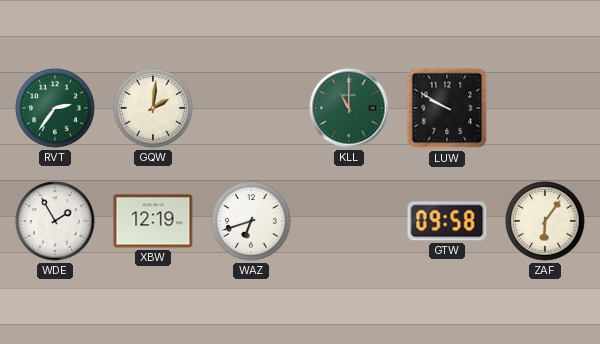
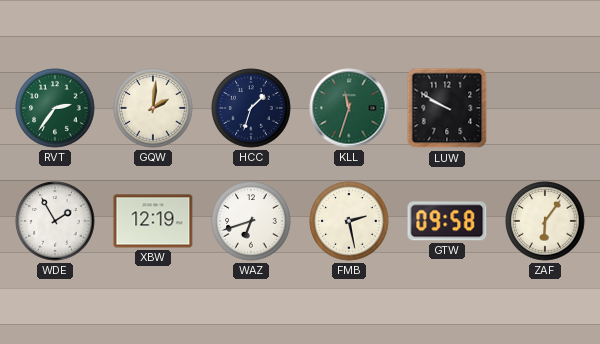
HCC: none -> 1:33 (251, 108)
KLL: 11:00 -> 11:33 (349, 108)
FMB: none -> 2:28 (349, 221)
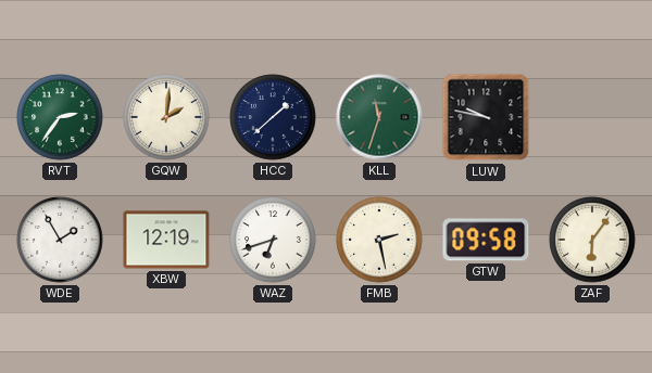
HCC: 1:33 -> 1:38 (273, 117)
LUW: 9:50 -> 9:47 (486, 117)
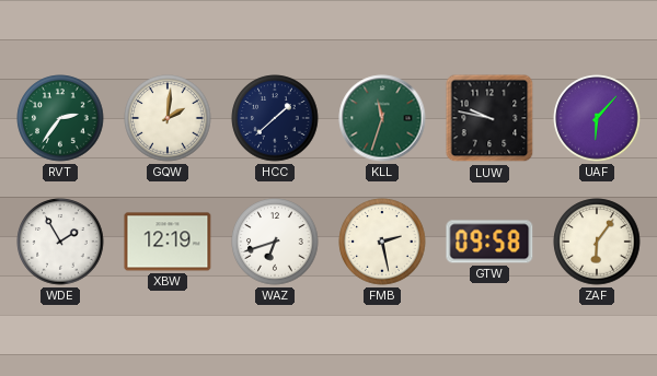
UAF: none -> 6:07 (597, 118)
